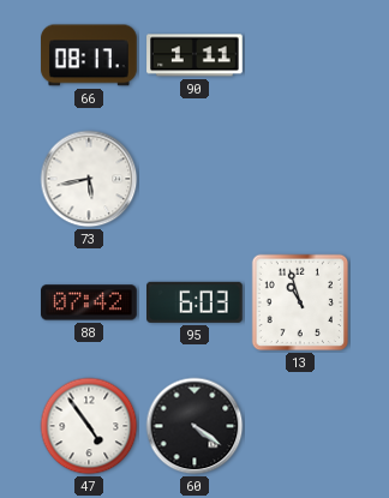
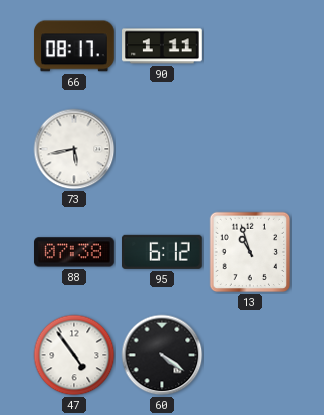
88: 07:42 -> 07:38 (74, 252)
95: 6:03 -> 6:12 (163, 252)
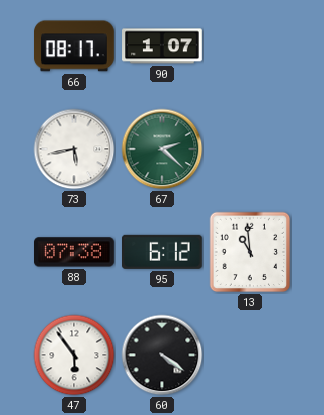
90: 1:11 -> 1:07 (162, 46)
67: none -> 2:22 (162, 149)
13: 10:57 -> 10:59 (250, 252)
47: 4:54 -> 5:54 (74, 355)
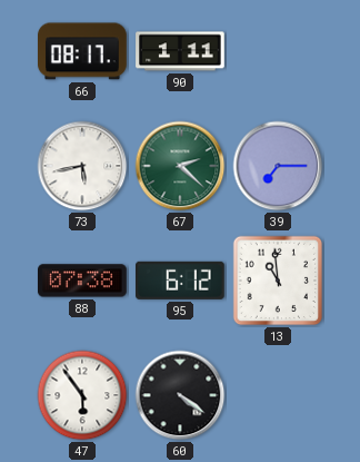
90: 1:07 -> 1:11 (180, 51)
39: none -> 7:15 (278, 166)
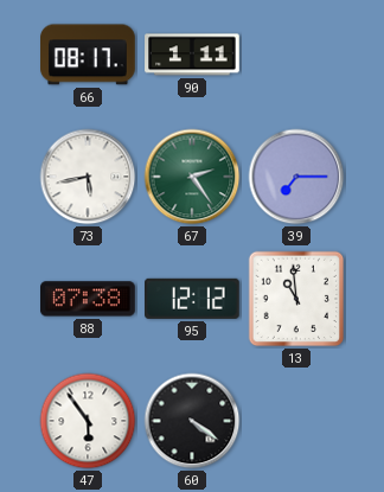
67: 2:22 -> 2:24 (192, 177)
95: 6:12 -> 12:12 (193, 299)
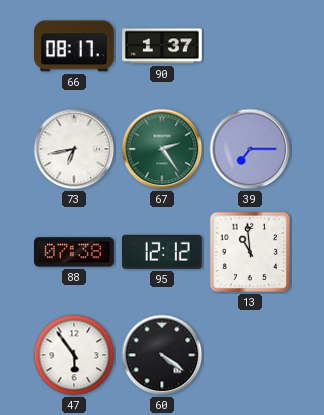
90: 1:11 -> 1:37 (162, 46)
73: 5:43 -> 6:43 (74, 149)
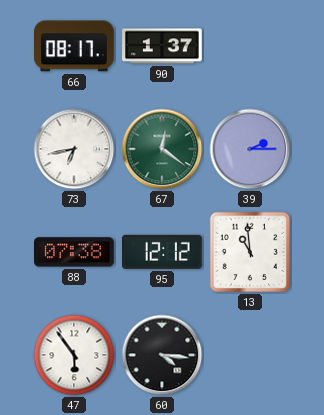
67: 2:24 -> 12:21 (162, 149)
39: 7:15 -> 2:15 (250, 149)
60: 4:21 -> 4:16 (162, 355)
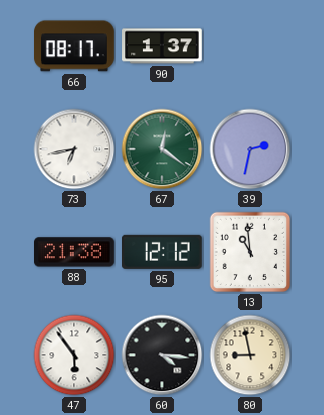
39: 2:15 -> 2:32 (250, 149)
88: 07:38 -> 21:38 (74, 252)
80: none -> 8:58 (250, 355)
